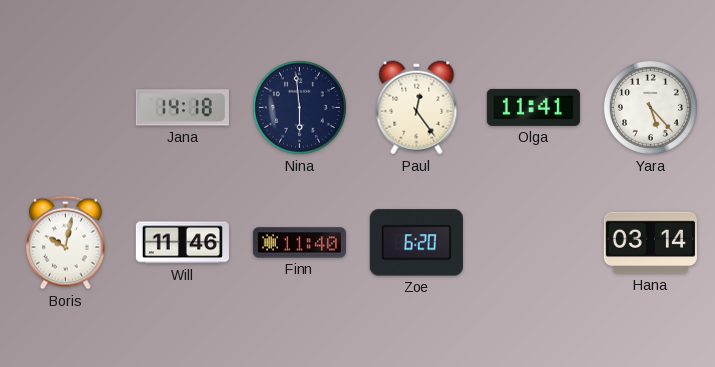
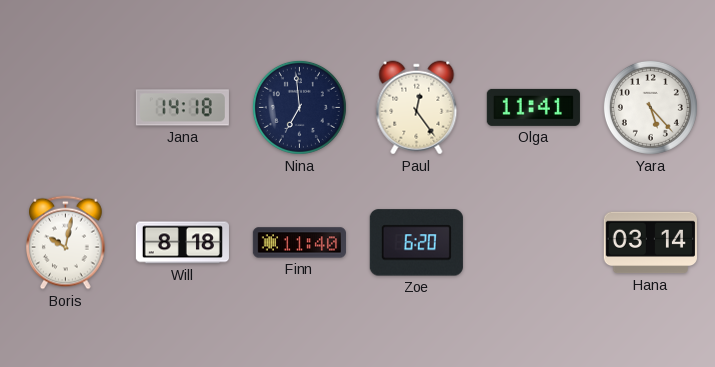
Nina: 5:59 -> 6:59 (299, 107)
Will: 11:46 -> 8:18 (182, 243)
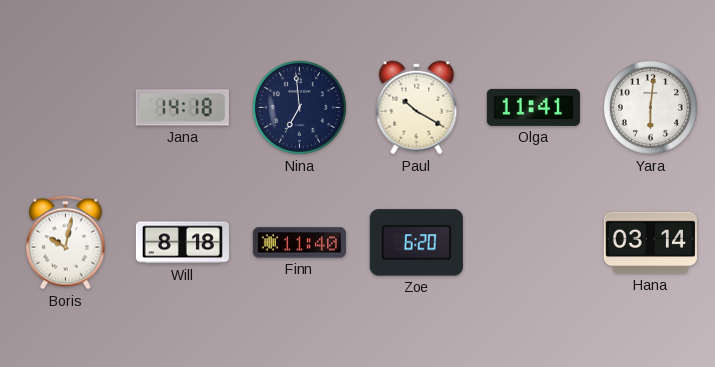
Paul: 12:24 -> 10:20 (417, 108)
Yara: 5:23 -> 6:01 (650, 107)
